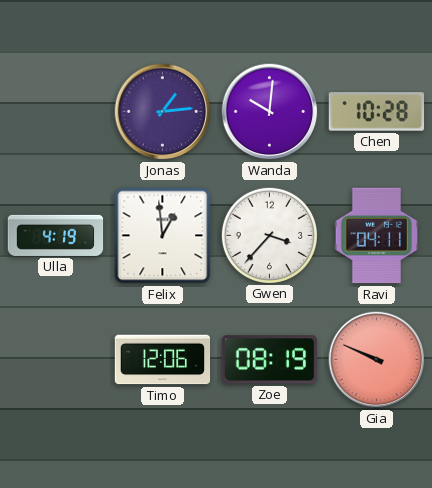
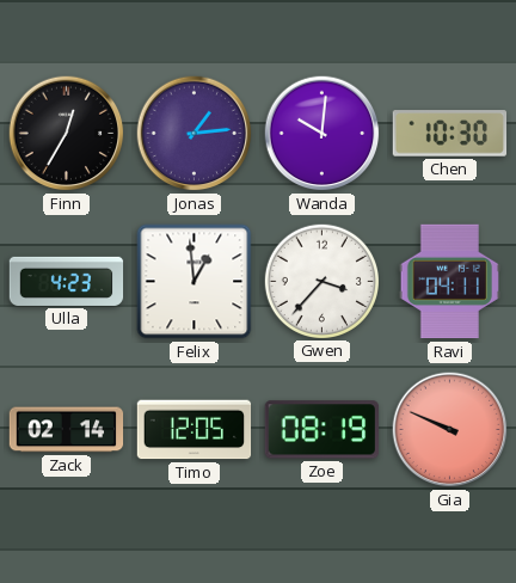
Finn: none -> 12:35 (67, 134)
Chen: 10:28 -> 10:30 (450, 134)
Ulla: 4:19 -> 4:23 (67, 281)
Zack: none -> 02:14 (67, 430)
Timo: 12:06 -> 12:05 (195, 430)
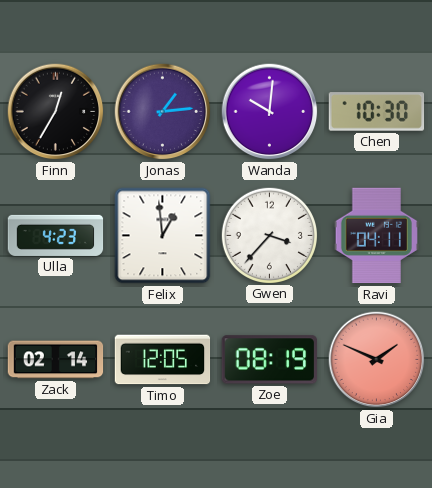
Gia: 9:49 -> 1:49 (377, 360)
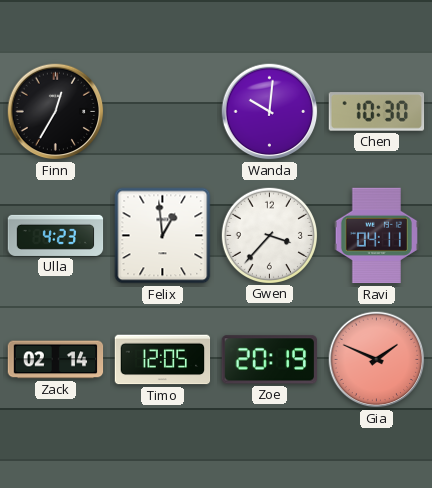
Jonas: 1:14 -> none (163, 112)
Zoe: 08:19 -> 20:19 (269, 360)
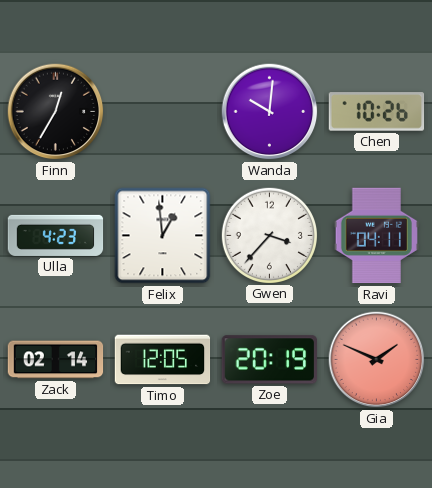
Chen: 10:30 -> 10:26 (377, 112)
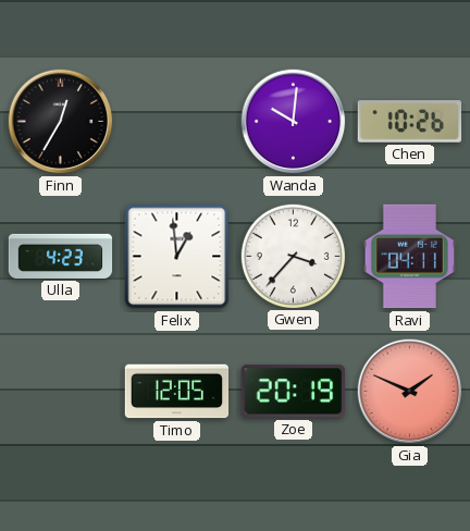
Zack: 02:14 -> none (56, 360)
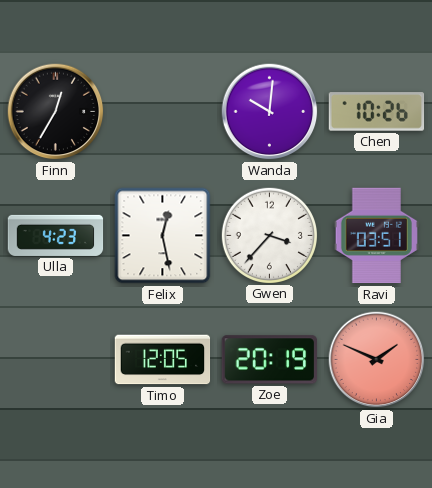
Felix: 12:59 -> 12:28 (163, 236)
Ravi: 04:11 -> 03:51 (376, 236)
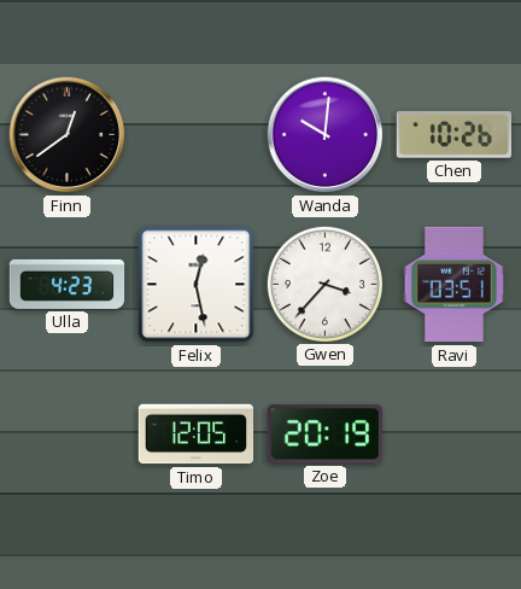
Finn: 12:35 -> 12:39 (68, 135)
Gia: 1:49 -> none (377, 360)
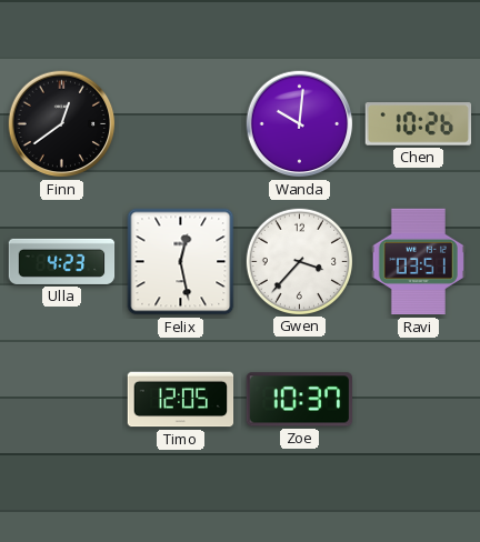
Zoe: 20:19 -> 10:37 (299, 400)
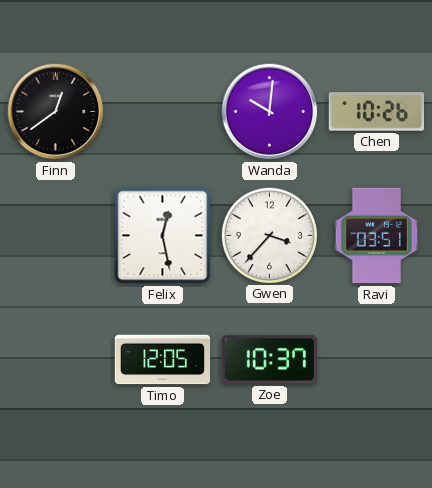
Ulla: 4:23 -> none (62, 261)
